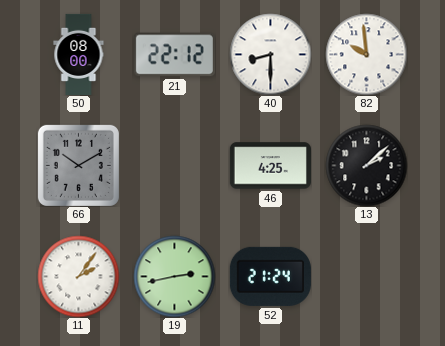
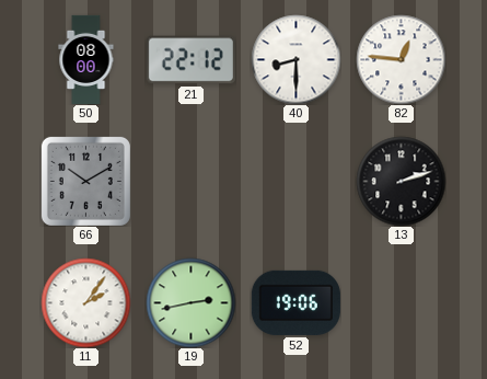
82: 9:59 -> 12:46 (401, 59)
46: 4:25 -> none (270, 166)
13: 2:08 -> 2:12 (401, 181)
52: 21:24 -> 19:06 (295, 302)
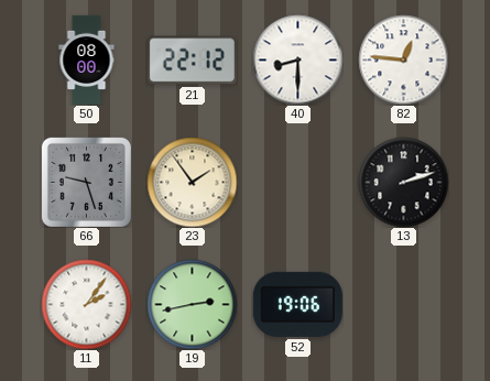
66: 10:10 -> 9:27 (86, 182)
23: none -> 1:54 (192, 182)
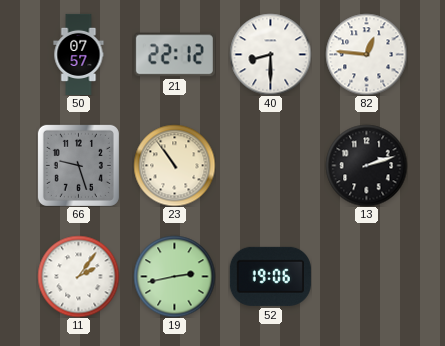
50: 08:00 -> 07:57 (79, 54)
23: 1:54 -> 10:54 (174, 165)
